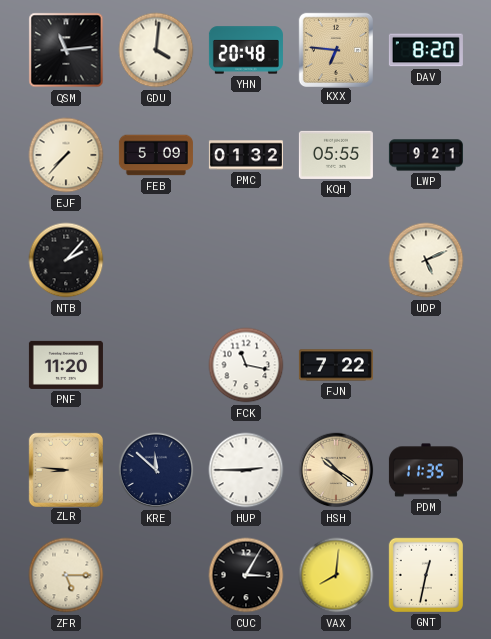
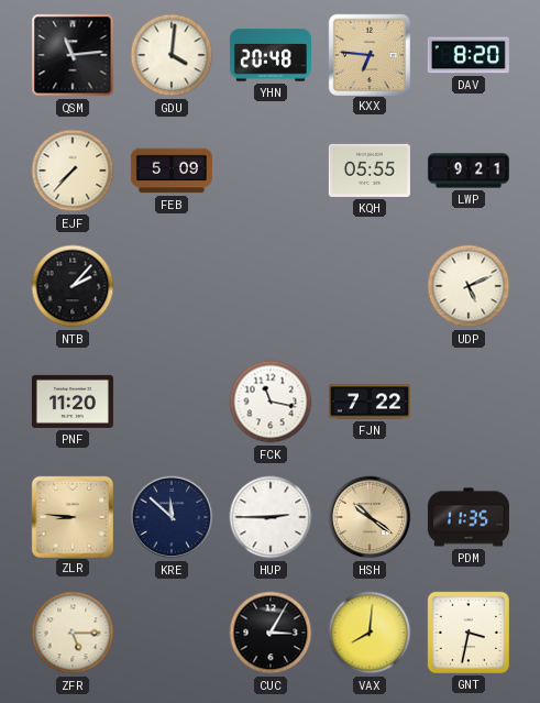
PMC: 01:32 -> none (246, 155)
GNT: 12:32 -> 3:32 (469, 633)
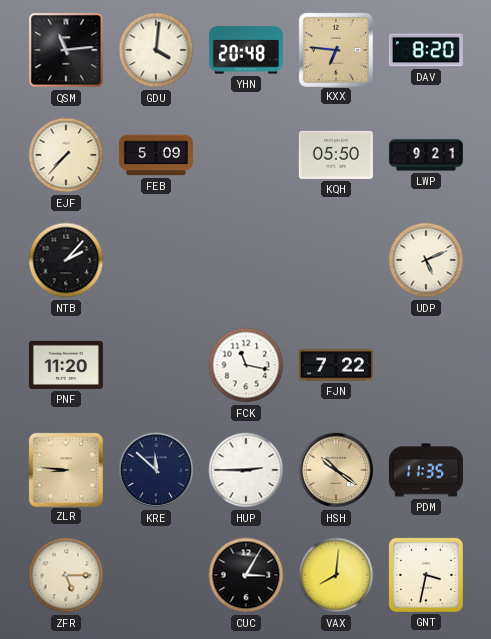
KQH: 05:55 -> 05:50 (336, 155)
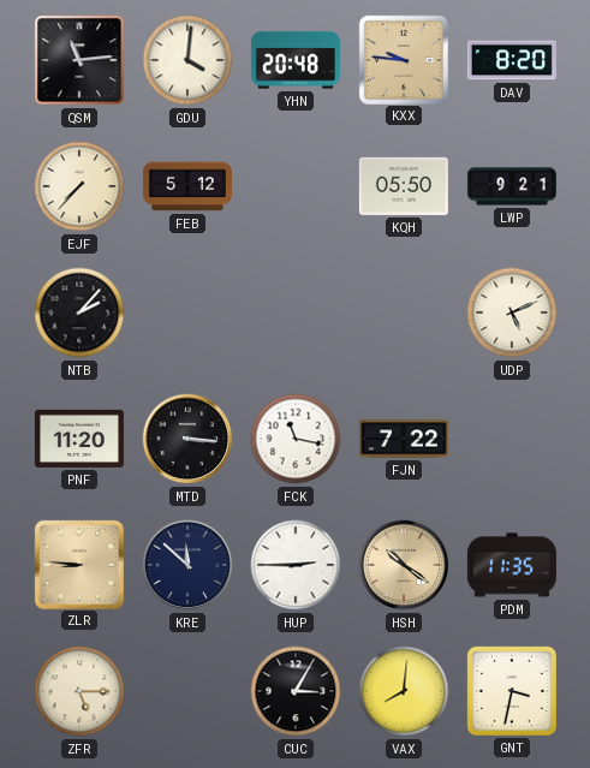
KXX: 6:46 -> 9:46 (403, 59)
FEB: 5:09 -> 5:12 (187, 186)
MTD: none -> 3:16 (187, 439)
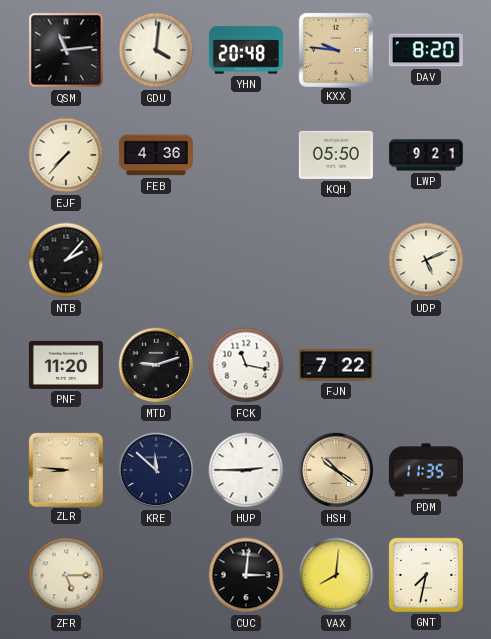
FEB: 5:12 -> 4:36 (156, 155)
MTD: 3:16 -> 9:12 (156, 365)
CUC: 3:05 -> 3:01 (246, 575)
GNT: 3:32 -> 7:32 (426, 575)
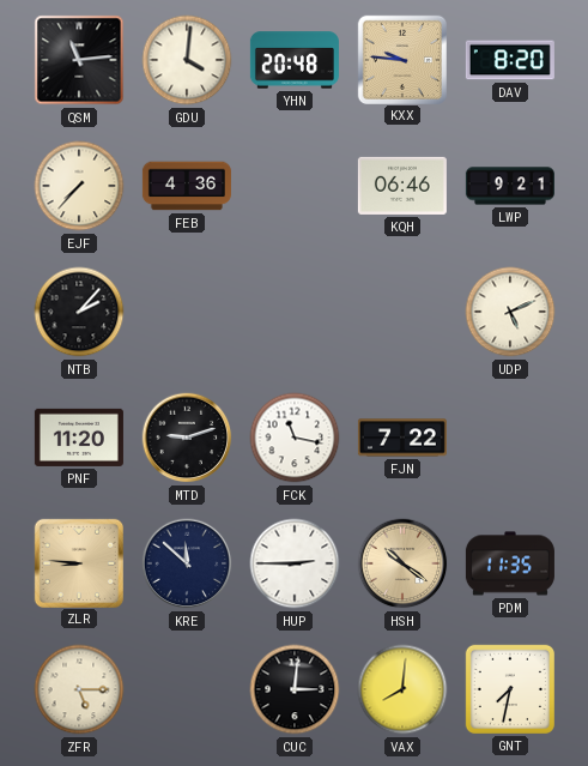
KQH: 05:50 -> 06:46 (402, 186)
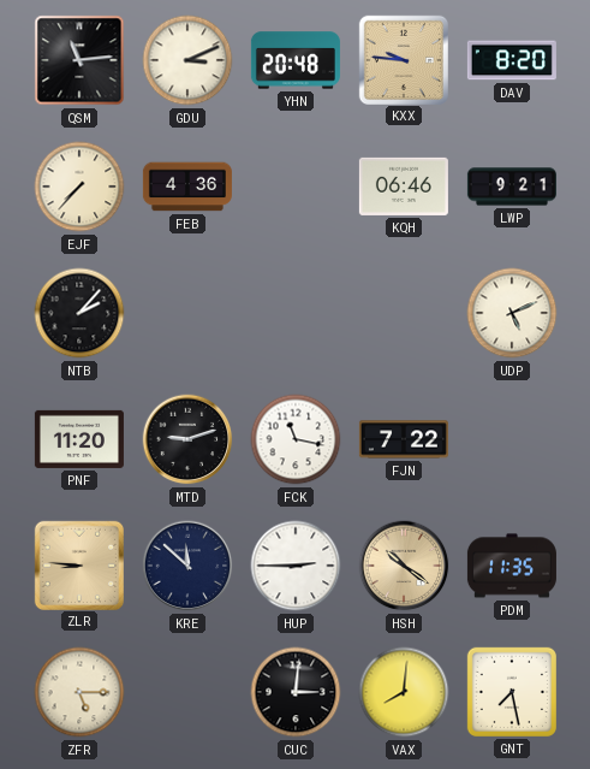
GDU: 4:01 -> 3:11 (187, 60)
GNT: 7:32 -> 7:28 (512, 692)
